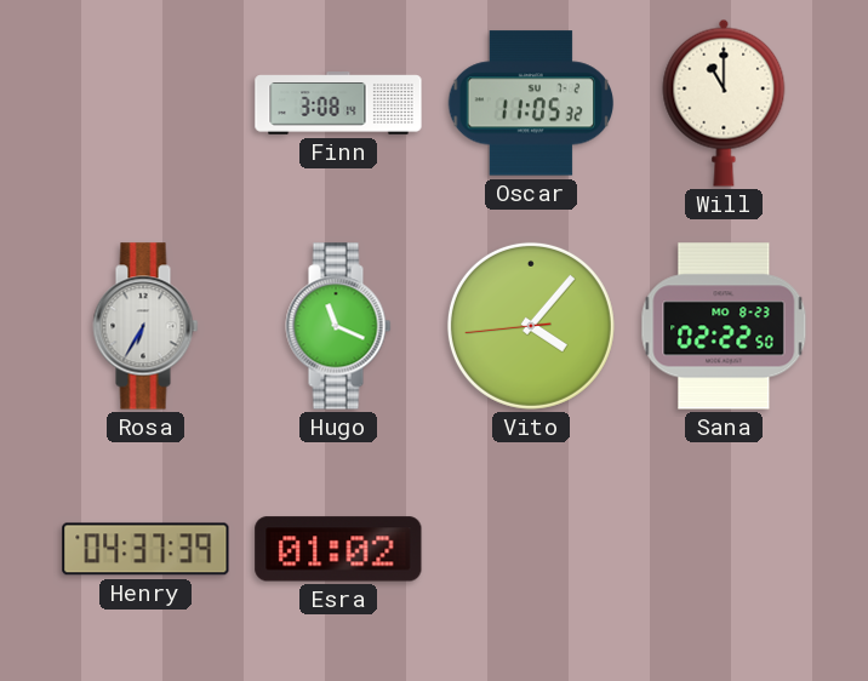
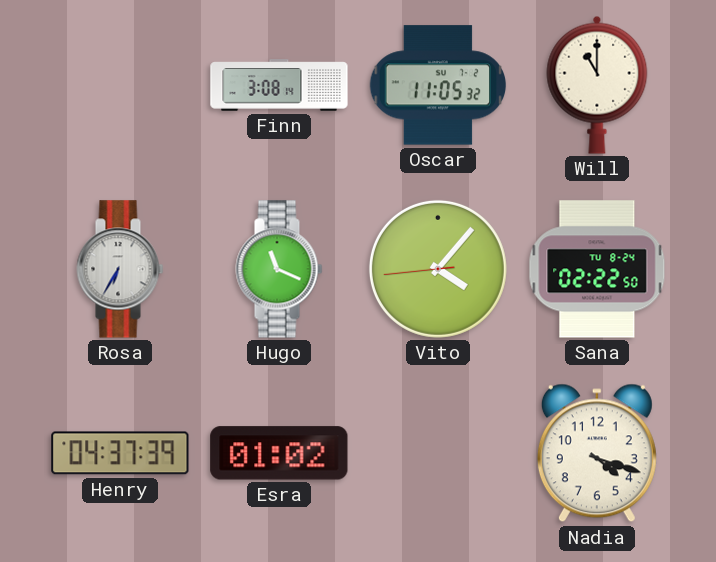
Sana date: MO 8-23 -> TU 8-24 (597, 269)
Nadia: none -> 4:18 (597, 453)
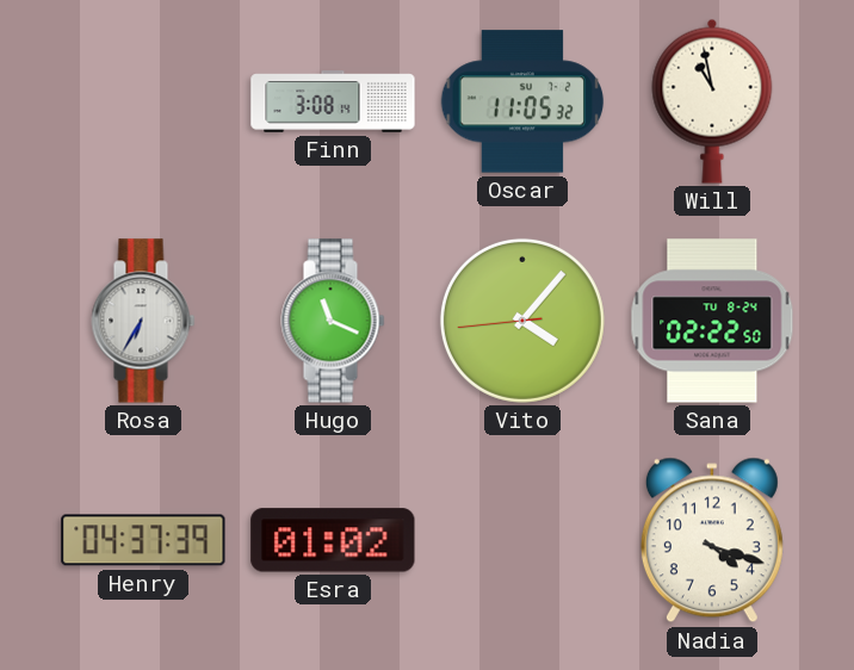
Will: 11:00 -> 10:58 (712, 101)
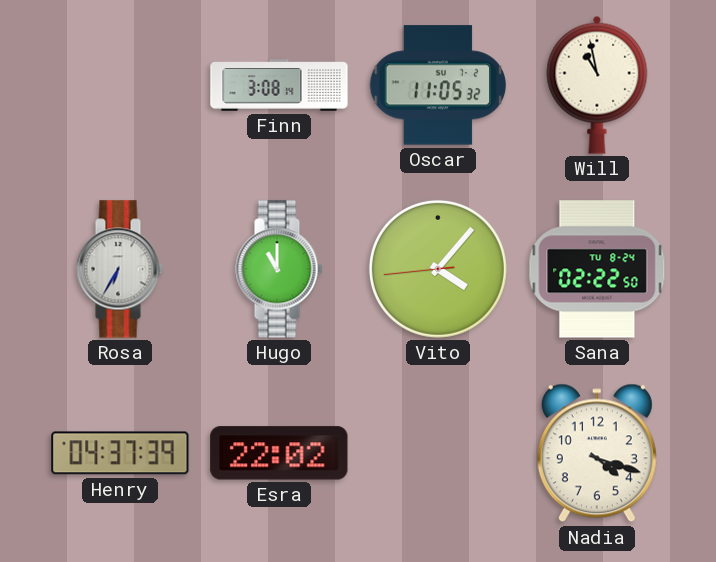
Hugo: 11:19 -> 11:00 (279, 269)
Esra: 01:02 -> 22:02 (279, 453)
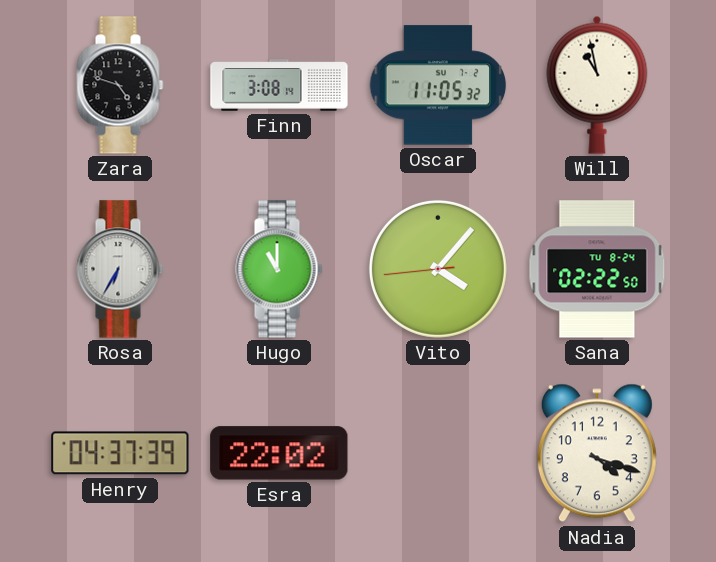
Zara: none -> 4:48 (120, 85)
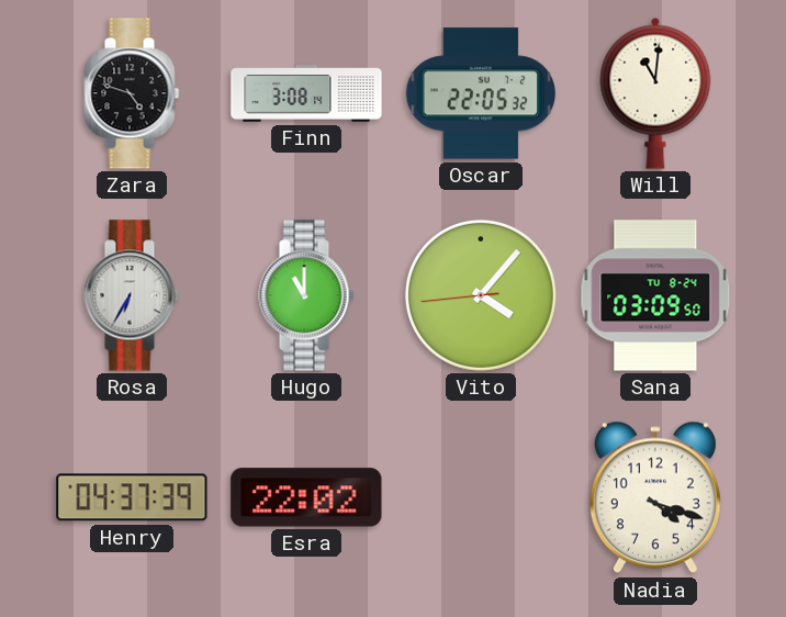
Oscar: 11:05 -> 22:05 (481, 93)
Will: 10:58 -> 11:01 (655, 93)
Sana: 02:22 -> 03:09 (655, 295)
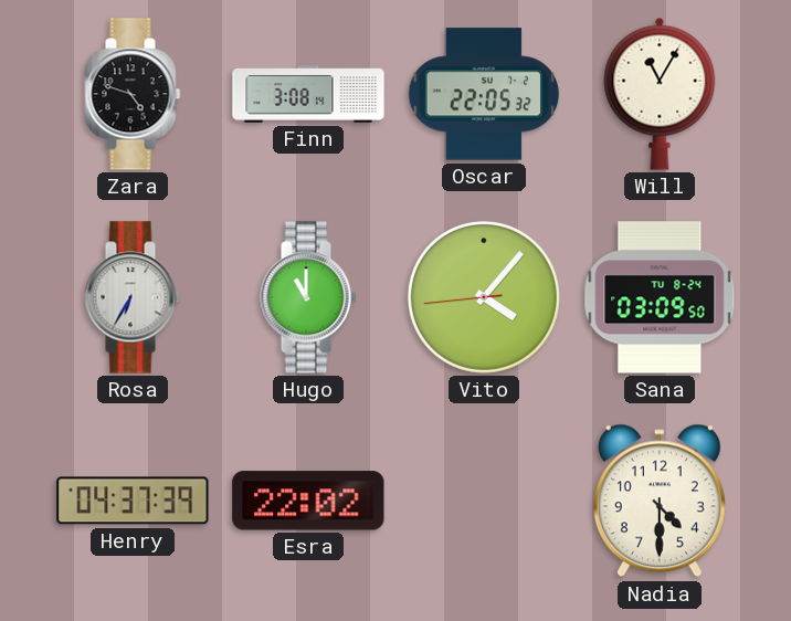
Will: 11:01 -> 11:05 (660, 94)
Nadia: 4:18 -> 4:30 (660, 501)
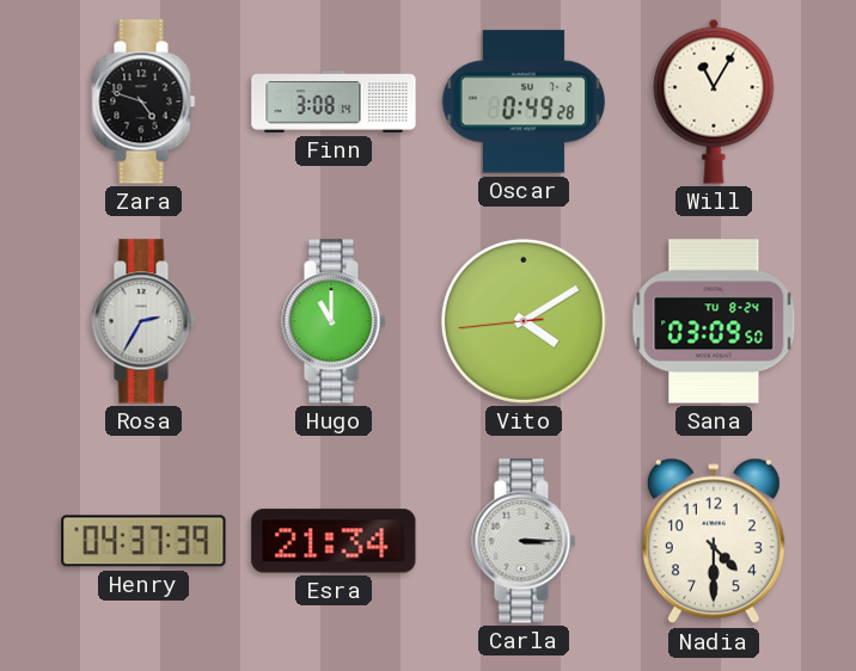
Oscar: 22:05 -> 0:49 (524, 101)
Rosa: 6:35 -> 2:35 (143, 321)
Vito: 4:06 -> 4:09 (524, 321)
Esra: 22:02 -> 21:34 (334, 541)
Carla: none -> 3:15 (524, 541)
